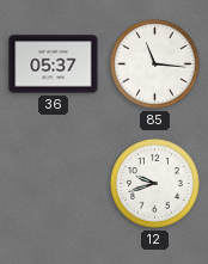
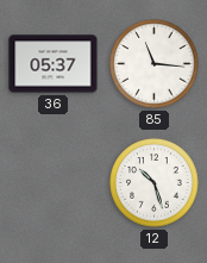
12: 9:42 -> 10:27 (155, 183)
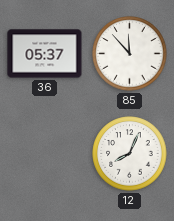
85: 11:16 -> 11:53 (130, 54)
12: 10:27 -> 8:04 (130, 154)
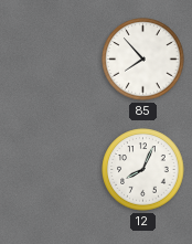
36: 05:37 -> none (45, 54)
85: 11:53 -> 7:53 (143, 60)
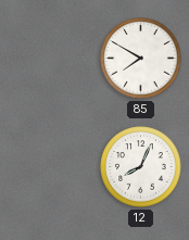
85: 7:53 -> 7:50 (141, 59)
